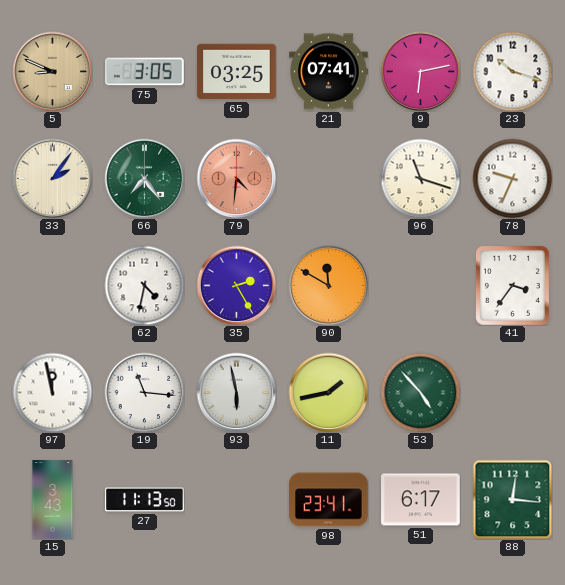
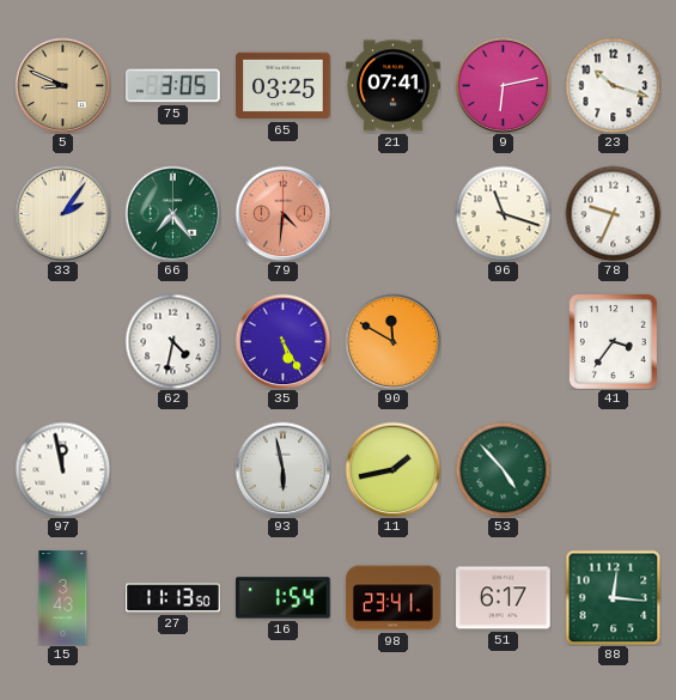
35: 2:25 -> 5:25 (282, 341)
19: 11:16 -> none (144, 392)
16: none -> 1:54 (284, 598)
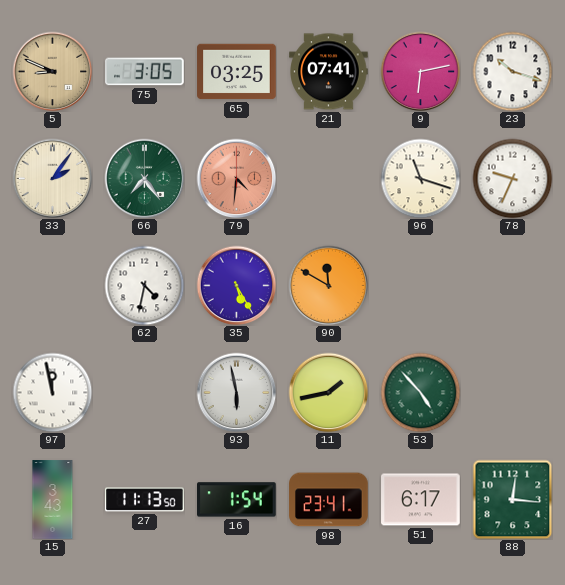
41: 3:36 -> none (613, 341)
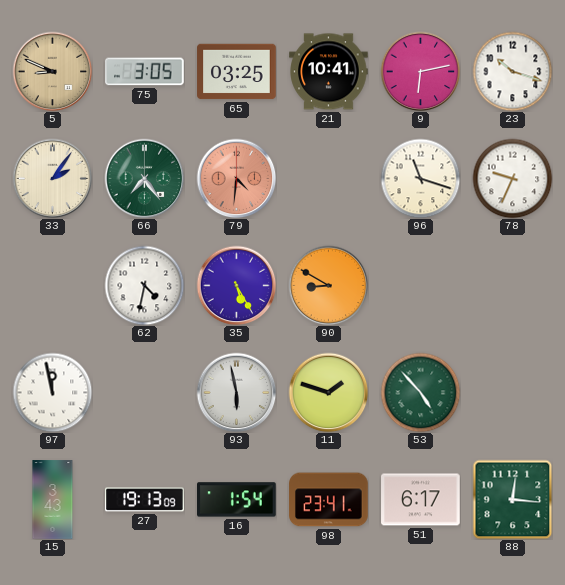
21: 07:41 -> 10:41 (329, 72)
90: 11:50 -> 8:50 (328, 285)
11: 1:43 -> 1:48 (328, 392)
27: 11:13 -> 19:13 (145, 500)
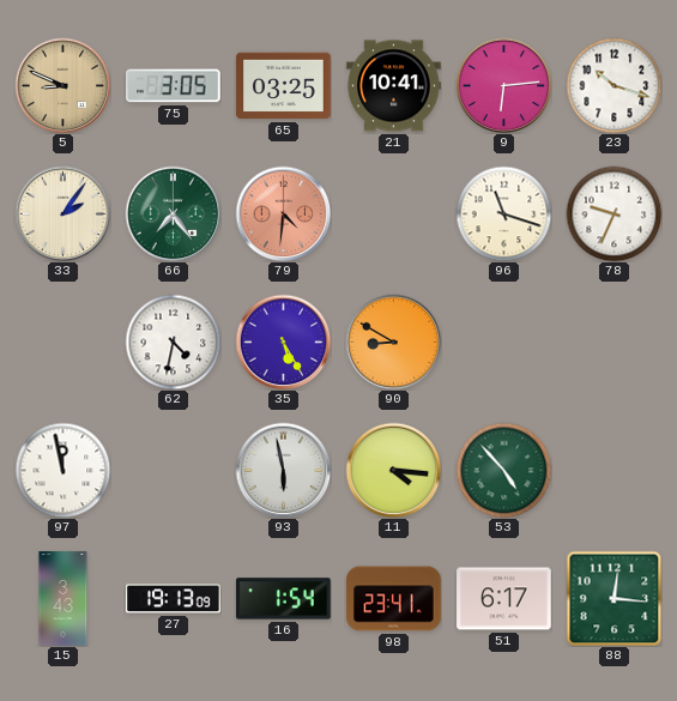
9: 6:13 -> 6:14 (503, 85)
11: 1:48 -> 4:16 (393, 470)
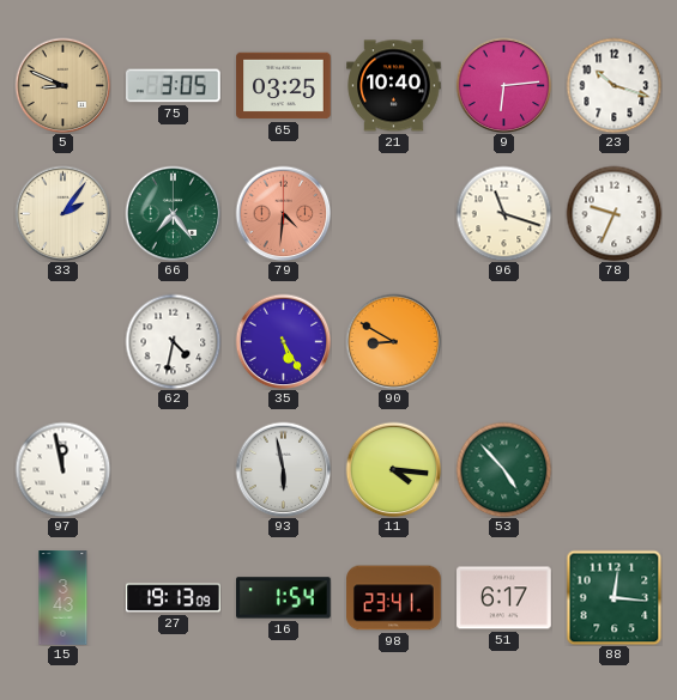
21: 10:41 -> 10:40 (394, 86)
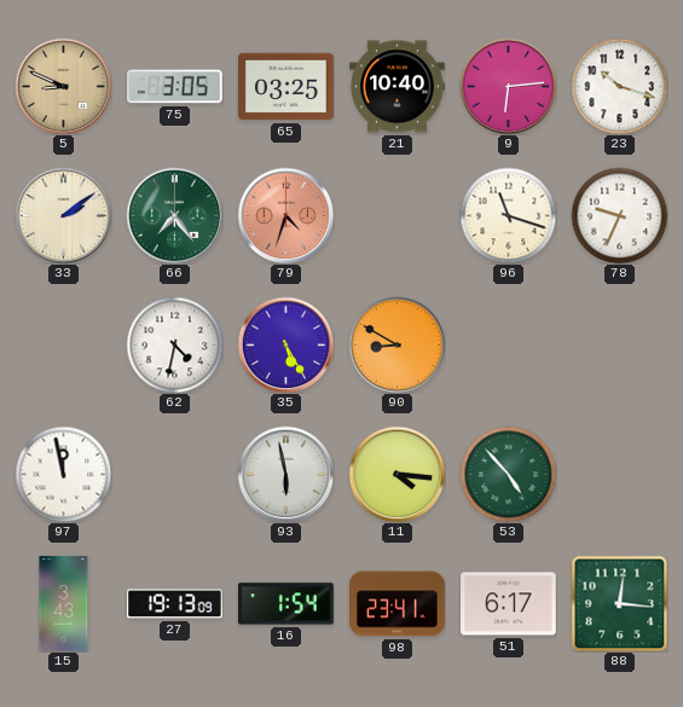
33: 2:06 -> 2:09 (63, 215)
79: 4:31 -> 4:33 (285, 215)
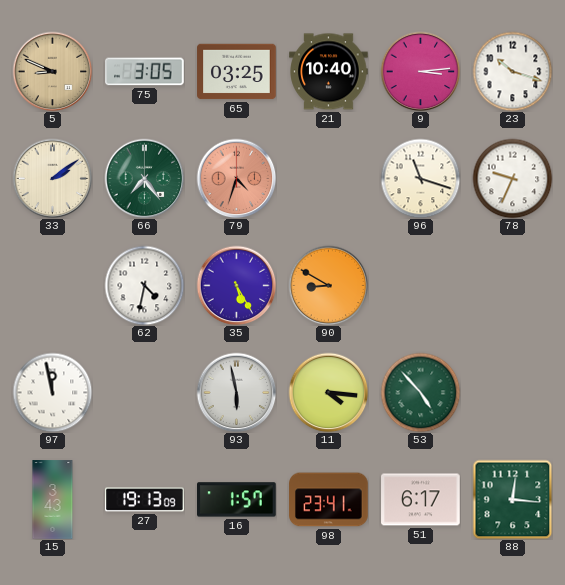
9: 6:14 -> 3:14 (420, 71)
16: 1:54 -> 1:57 (237, 500)
